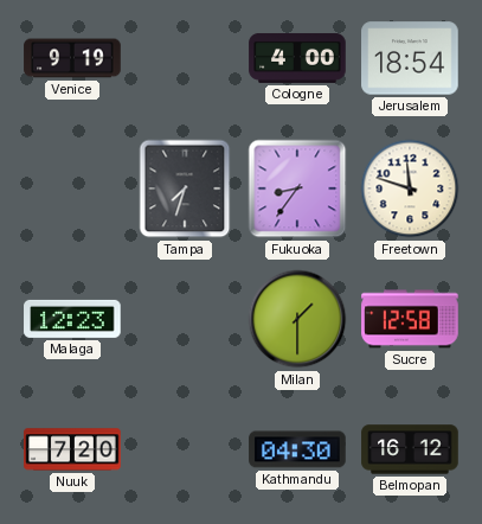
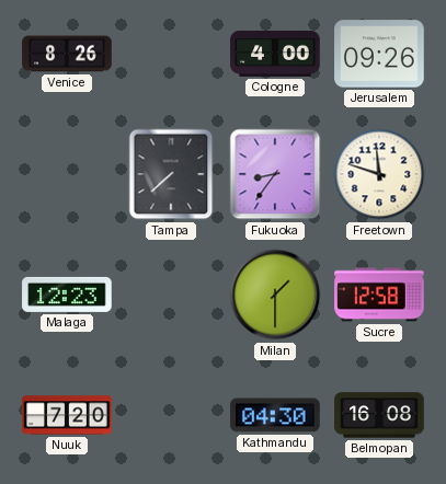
Venice: 9:19 -> 8:26 (67, 54)
Jerusalem: 18:54 -> 09:26 (379, 54)
Tampa: 7:33 -> 7:38 (171, 174)
Belmopan: 16:12 -> 16:08 (379, 415)
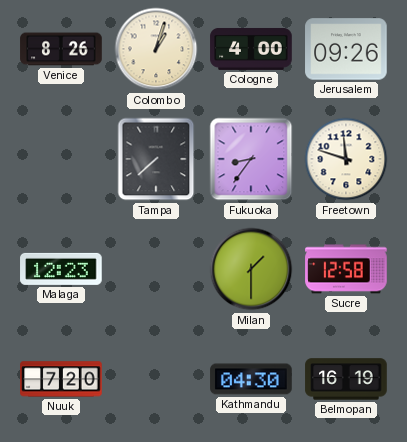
Colombo: none -> 1:03 (156, 49)
Belmopan: 16:08 -> 16:19 (346, 379)
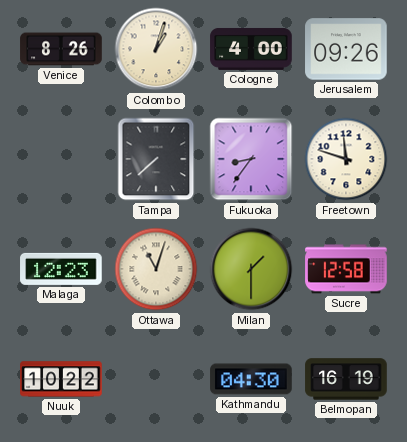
Ottawa: none -> 11:03 (156, 269)
Nuuk: 7:20 -> 10:22 (61, 379)
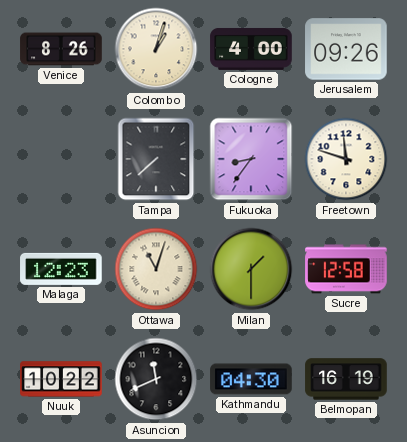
Asuncion: none -> 11:41 (156, 379)
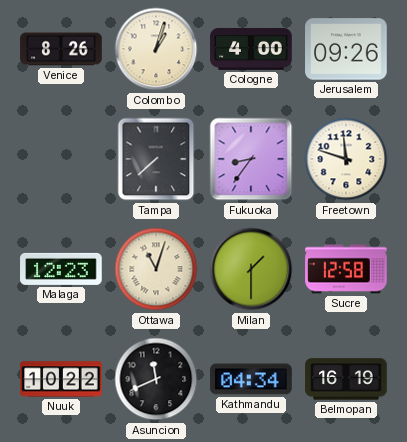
Kathmandu: 04:30 -> 04:34 (251, 379)
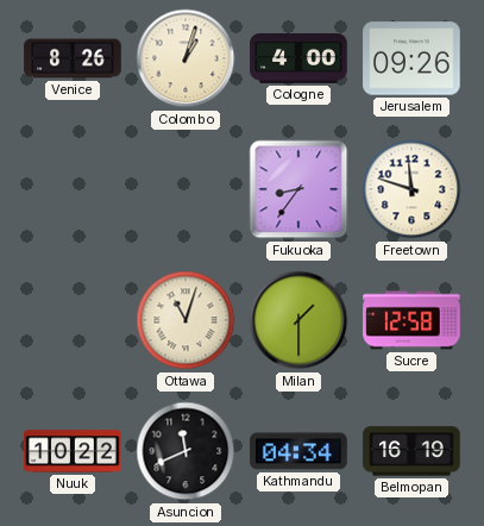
Tampa: 7:38 -> none (156, 159)
Malaga: 12:23 -> none (61, 269)
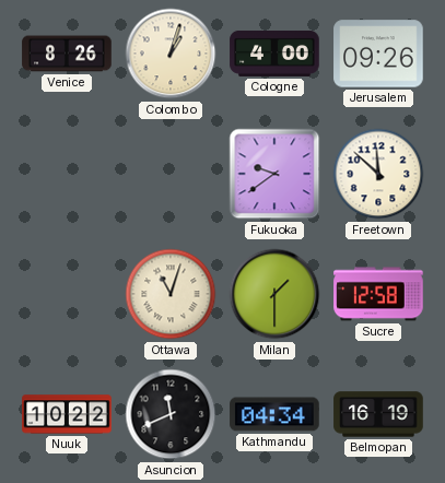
Fukuoka: 8:36 -> 9:39 (274, 174)
Freetown: 11:48 -> 11:52 (378, 174)
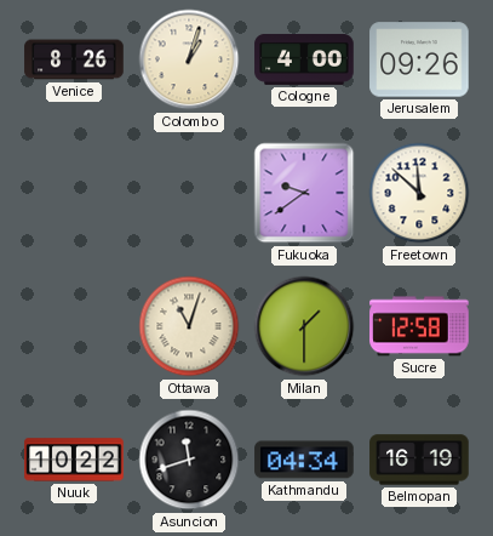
Asuncion: 11:41 -> 11:42 (189, 460)
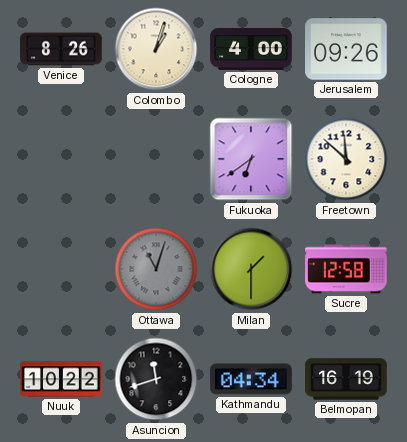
Fukuoka: 9:39 -> 6:39 (251, 159)
Ottawa dial: cream -> grey (156, 269)
